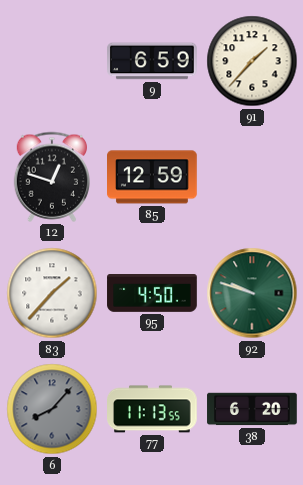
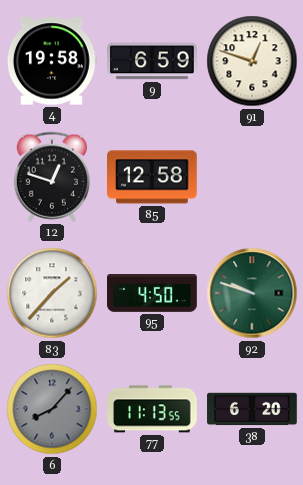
4: none -> 19:58 (52, 61)
91: 1:37 -> 12:48 (252, 61)
85: 12:59 -> 12:58 (152, 177)
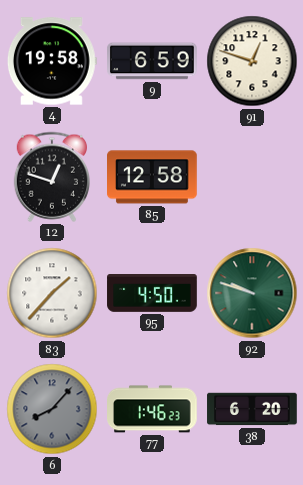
77: 11:13 -> 1:46 (153, 409)
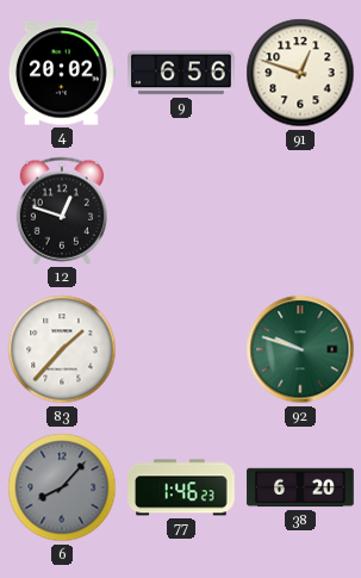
4: 19:58 -> 20:02 (62, 73)
9: 6:59 -> 6:56 (182, 73)
85: 12:58 -> none (152, 177)
95: 4:50 -> none (152, 293)
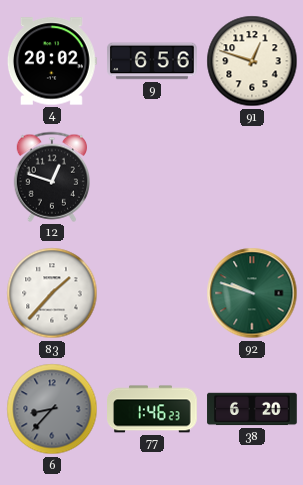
6: 8:07 -> 8:37 (52, 409)
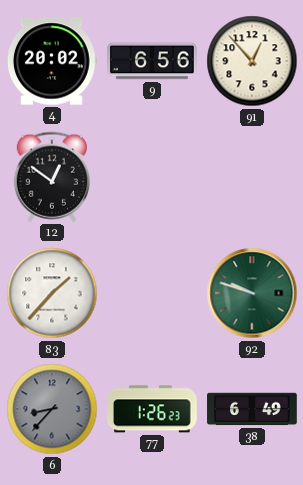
91: 12:48 -> 12:53 (252, 61)
12: 12:48 -> 12:51 (51, 177)
77: 1:46 -> 1:26 (153, 409)
38: 6:20 -> 6:49 (252, 409)
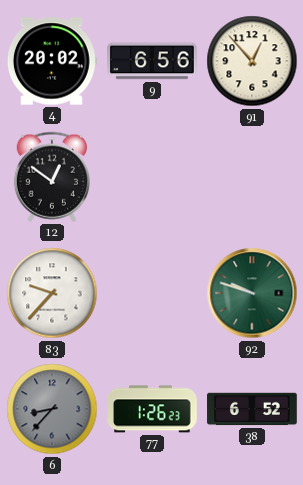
83: 1:37 -> 9:37 (52, 293)
38: 6:49 -> 6:52 (252, 409)
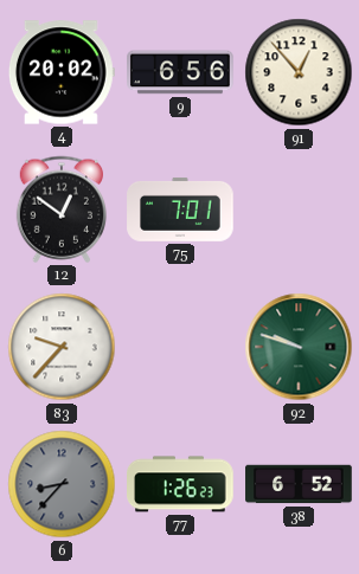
75: none -> 7:01 (180, 209)
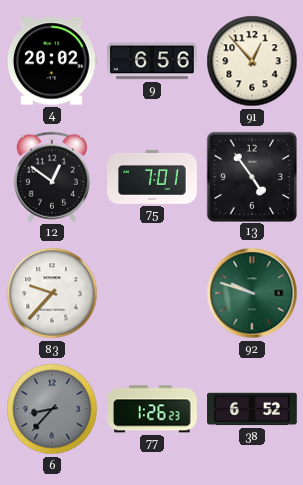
13: none -> 4:54 (251, 176)
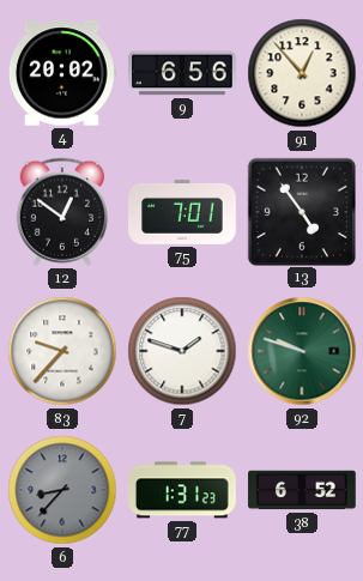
7: none -> 1:48 (182, 351)
77: 1:26 -> 1:31 (183, 490)
